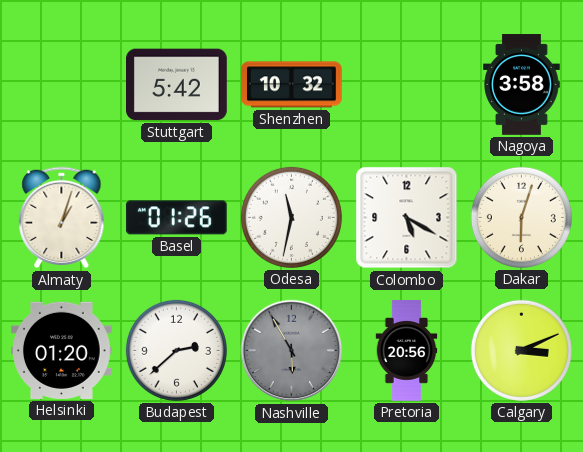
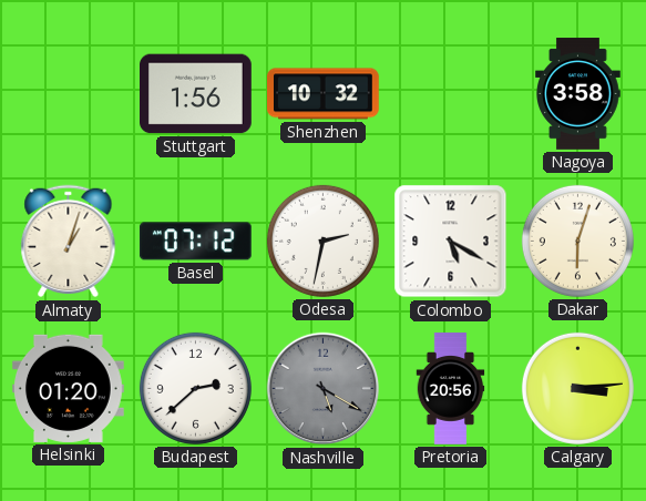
Stuttgart: 5:42 -> 1:56 (196, 94)
Basel: 01:26 -> 07:12 (195, 242)
Odesa: 11:32 -> 2:32 (322, 241)
Nashville: 5:55 -> 5:20 (324, 389)
Calgary: 3:11 -> 3:14 (577, 388)
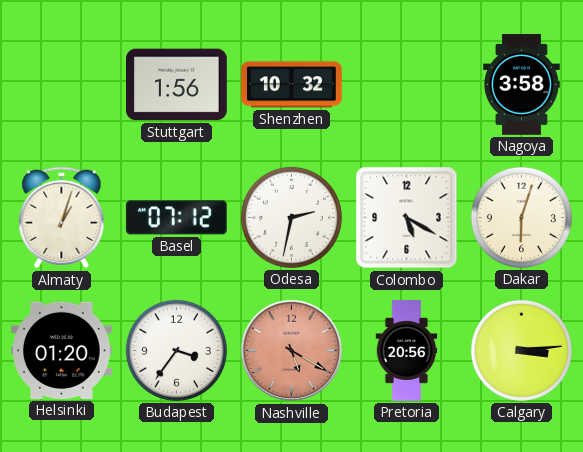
Budapest: 2:38 -> 3:36 (176, 350)
Nashville dial: grey -> salmon (292, 351)
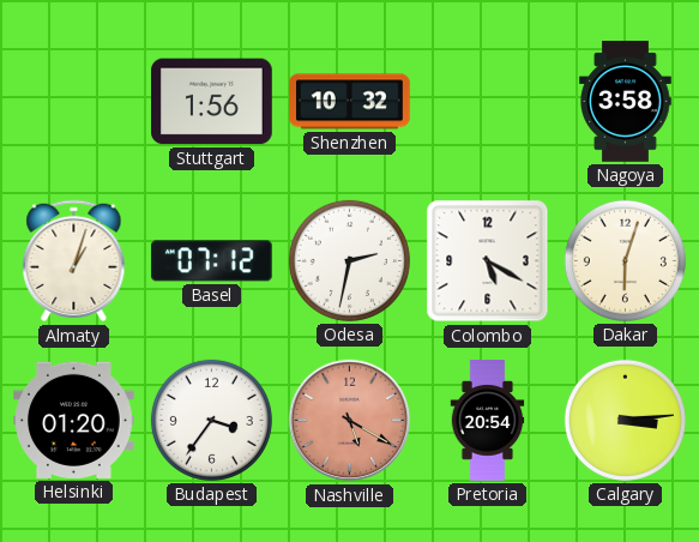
Pretoria: 20:56 -> 20:54 (488, 421)
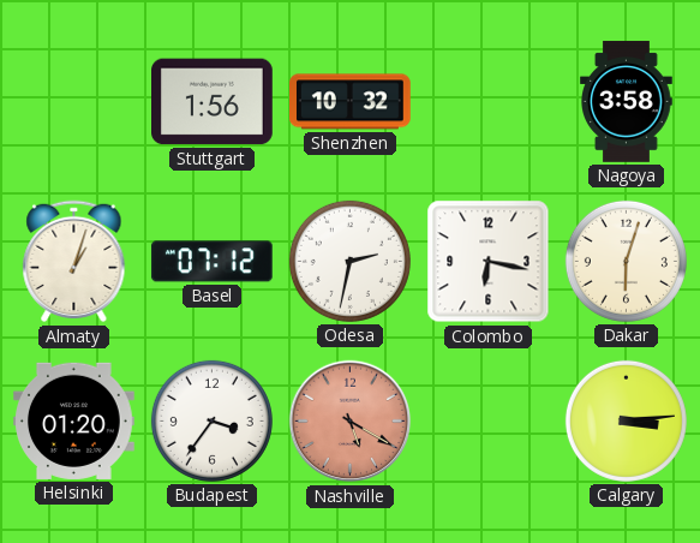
Colombo: 5:20 -> 6:17 (489, 262)
Pretoria: 20:54 -> none (488, 421)
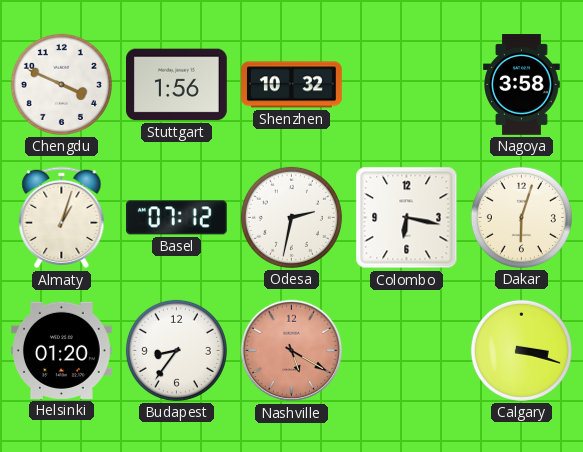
Chengdu: none -> 3:49 (61, 84)
Budapest: 3:36 -> 8:36 (176, 350)
Calgary: 3:14 -> 3:18 (521, 350)
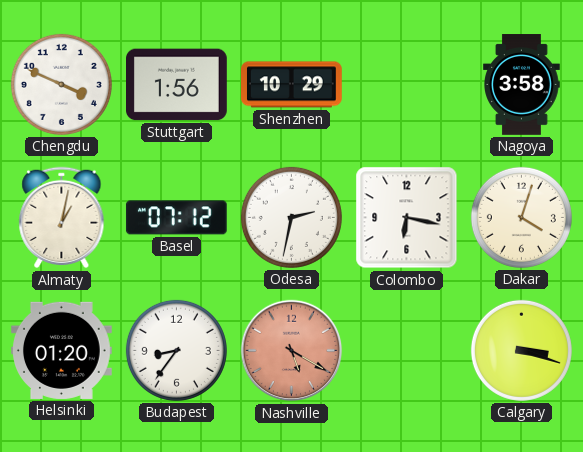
Shenzhen: 10:32 -> 10:29 (292, 85)
Almaty: 1:03 -> 1:02 (62, 218)
Dakar: 6:03 -> 4:03 (521, 217)
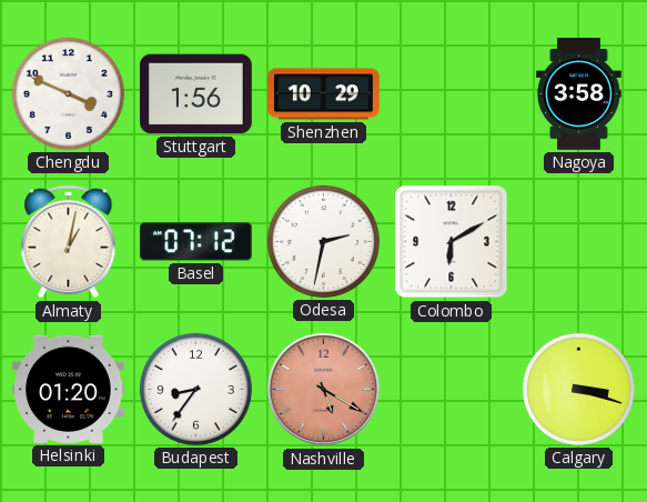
Colombo: 6:17 -> 6:10 (452, 242)
Dakar: 4:03 -> none (521, 217)
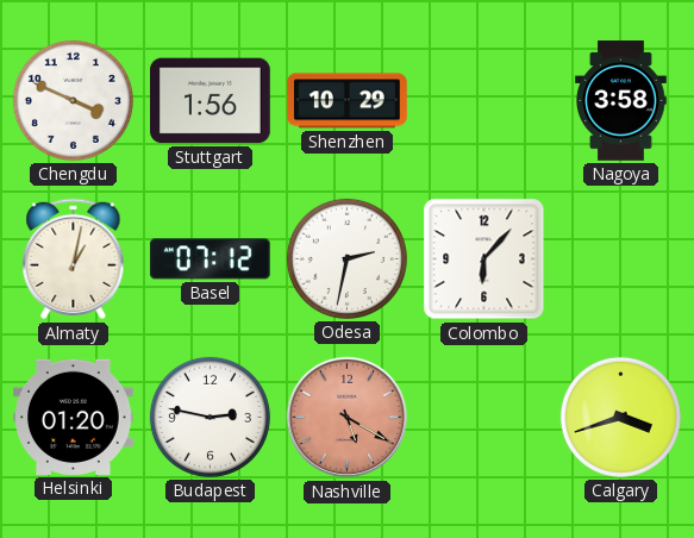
Colombo: 6:10 -> 6:07 (484, 259)
Budapest: 8:36 -> 2:47 (210, 417)
Calgary: 3:18 -> 3:42 (620, 417)
